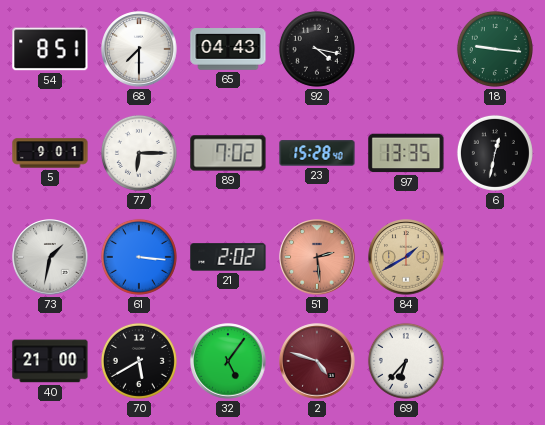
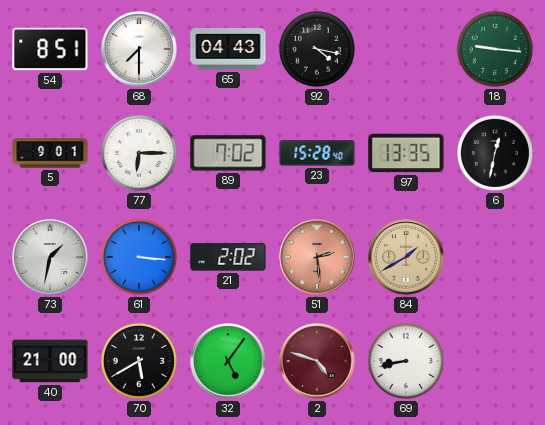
69: 6:37 -> 8:43 (406, 361)
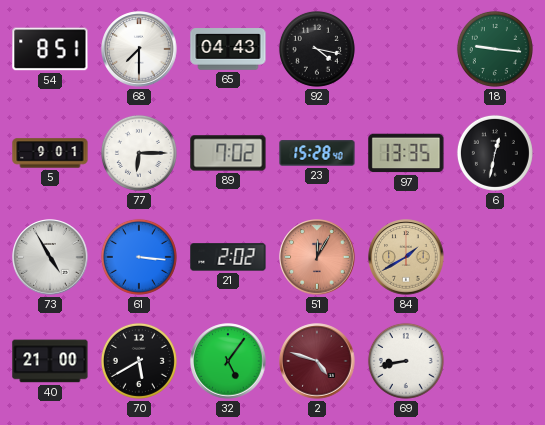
73: 1:32 -> 4:55 (50, 257)
51: 2:29 -> 12:05 (317, 257)
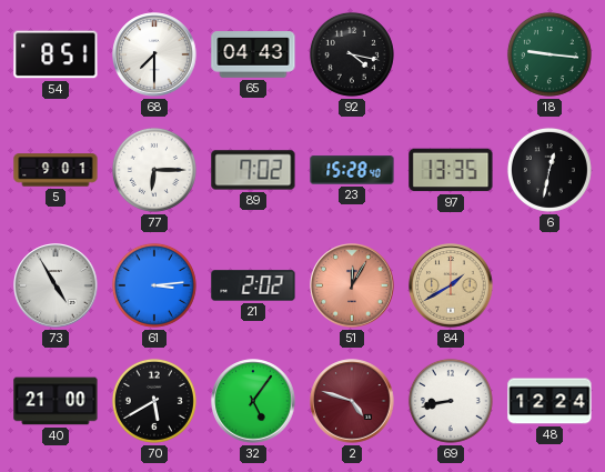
61: 3:16 -> 3:14 (154, 285)
48: none -> 12:24 (549, 401)
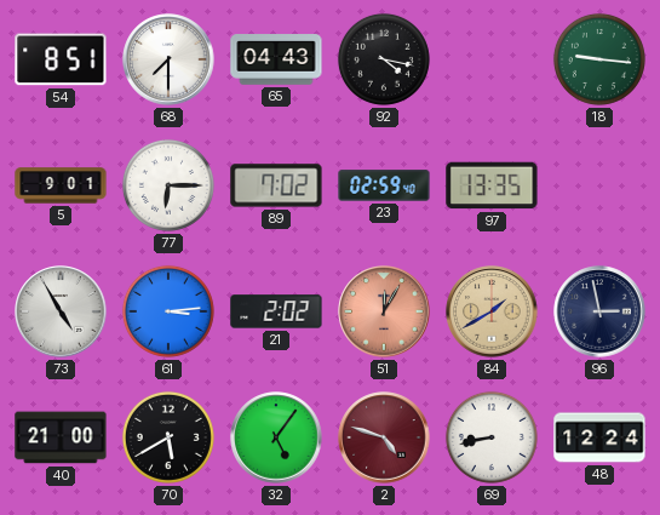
23: 15:28 -> 02:59 (384, 185)
6: 12:32 -> none (549, 170)
96: none -> 2:58 (599, 311)
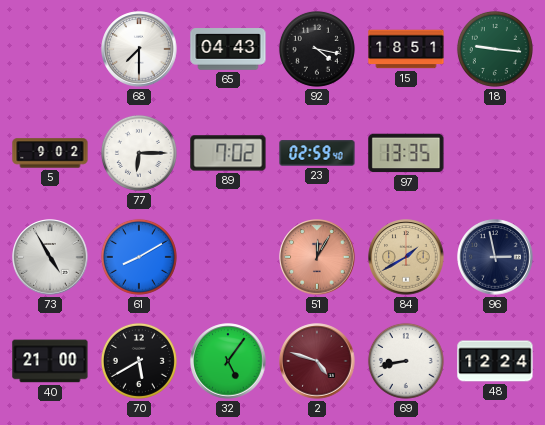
54: 8:51 -> none (61, 59)
15: none -> 18:51 (406, 49)
5: 9:01 -> 9:02 (50, 153)
61: 3:14 -> 8:10 (139, 257)
21: 2:02 -> none (276, 311)
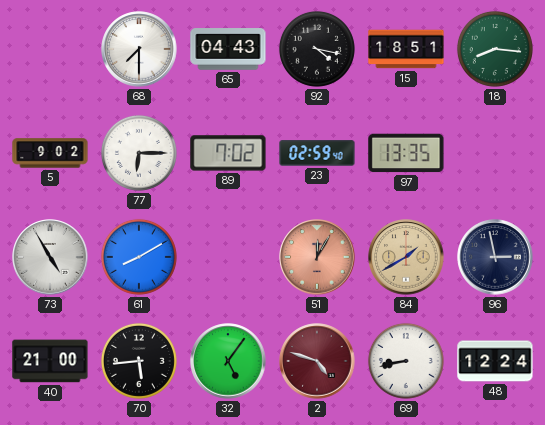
18: 9:16 -> 8:16 (495, 49)
70: 5:40 -> 5:44 (139, 361)
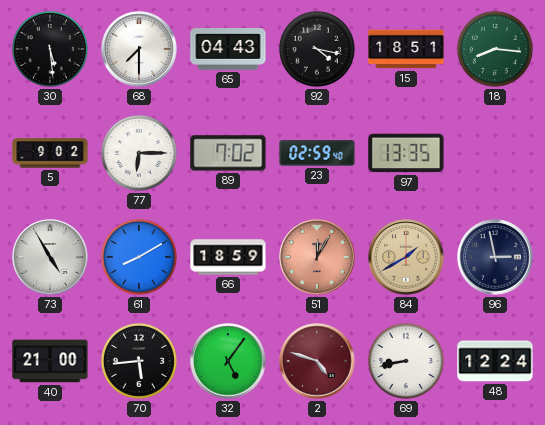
30: none -> 5:29 (50, 49)
66: none -> 18:59 (228, 257)
